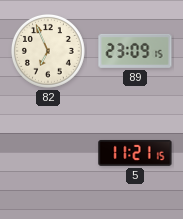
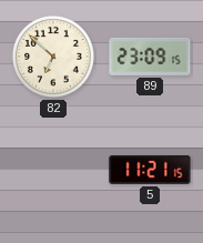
82: 6:56 -> 6:52 (53, 57)
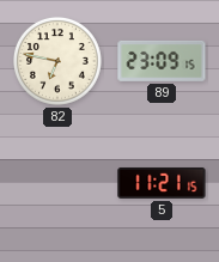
82: 6:52 -> 6:47 (57, 61)
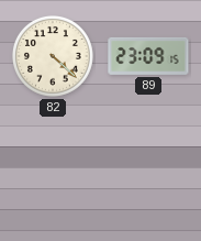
82: 6:47 -> 4:22 (53, 56)
5: 11:21 -> none (162, 183)
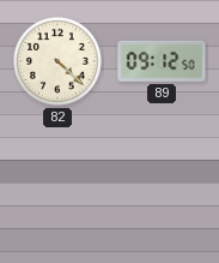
89: 23:09 -> 09:12 (162, 61)
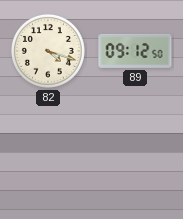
82: 4:22 -> 4:18 (48, 51)
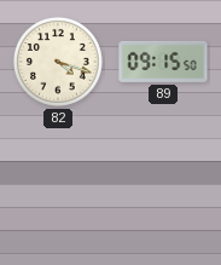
89: 09:12 -> 09:15 (163, 62)
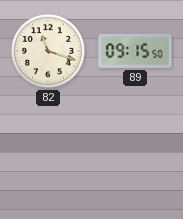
82: 4:18 -> 11:18 (48, 51)
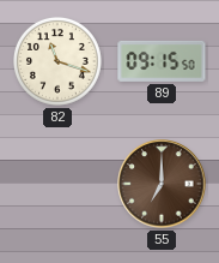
55: none -> 7:00 (162, 184)
